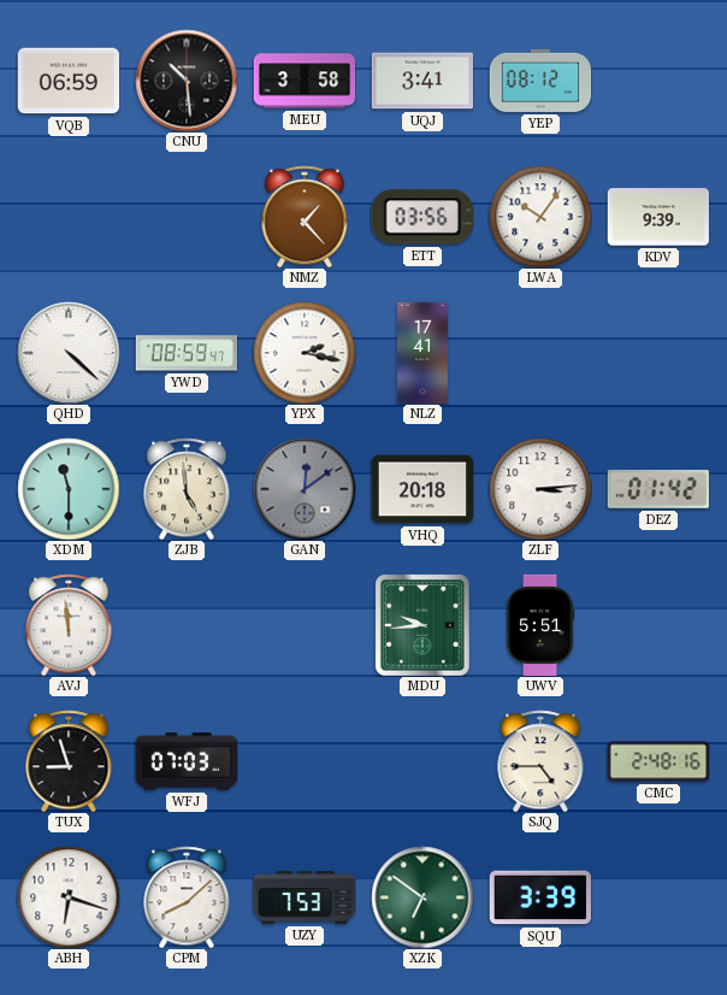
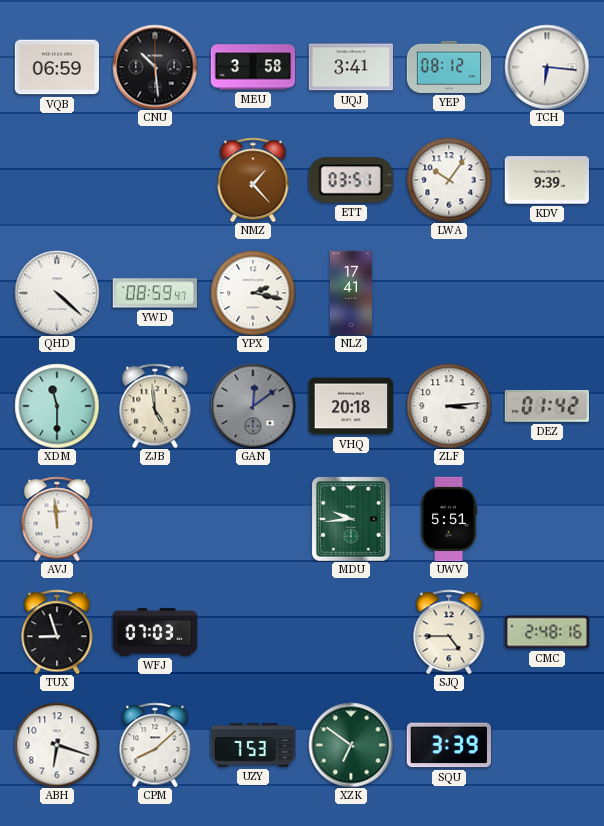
TCH: none -> 6:16 (547, 67)
ETT: 03:56 -> 03:51 (351, 180)
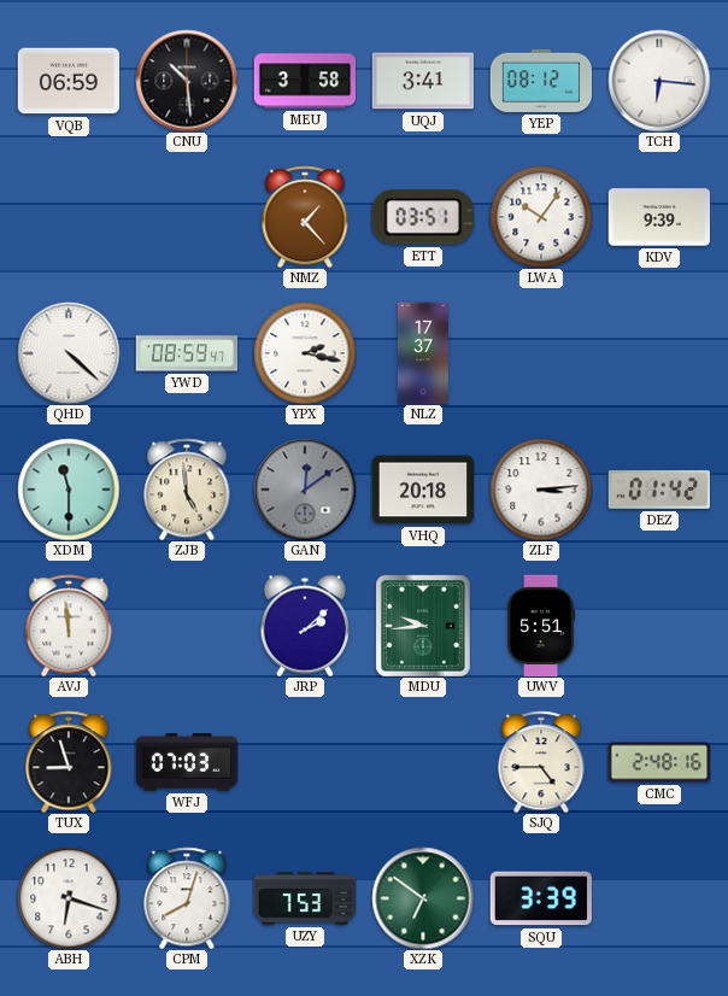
NLZ: 17:41 -> 17:37 (423, 353)
JRP: none -> 2:08 (304, 626)
CPM: 8:08 -> 8:03 (187, 898)
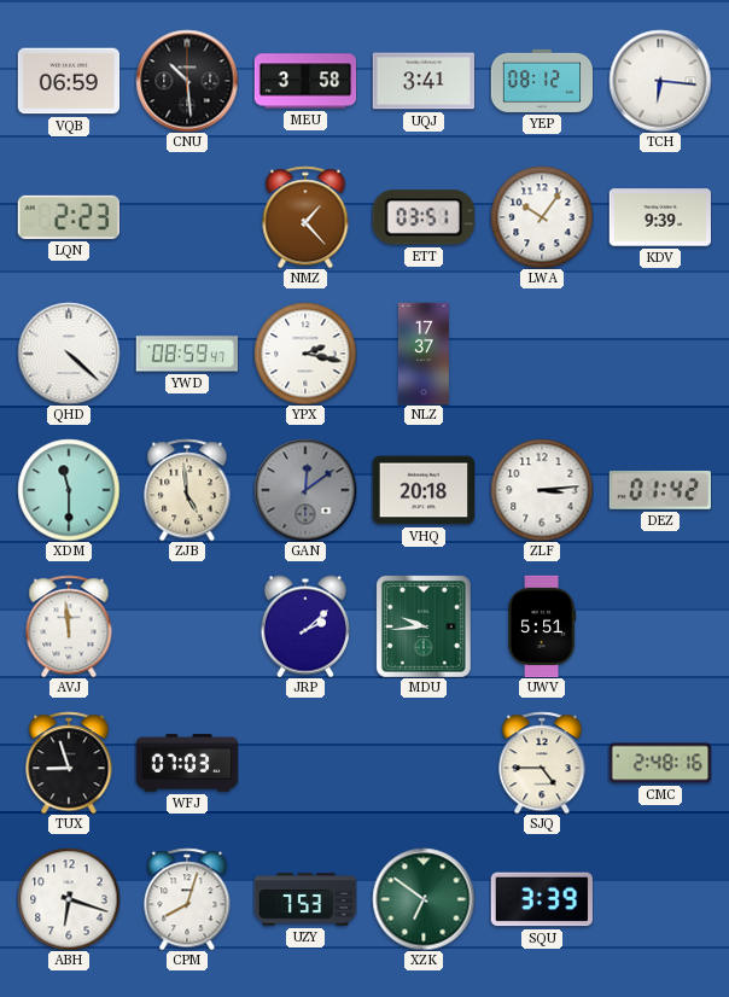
LQN: none -> 2:23 (69, 217)
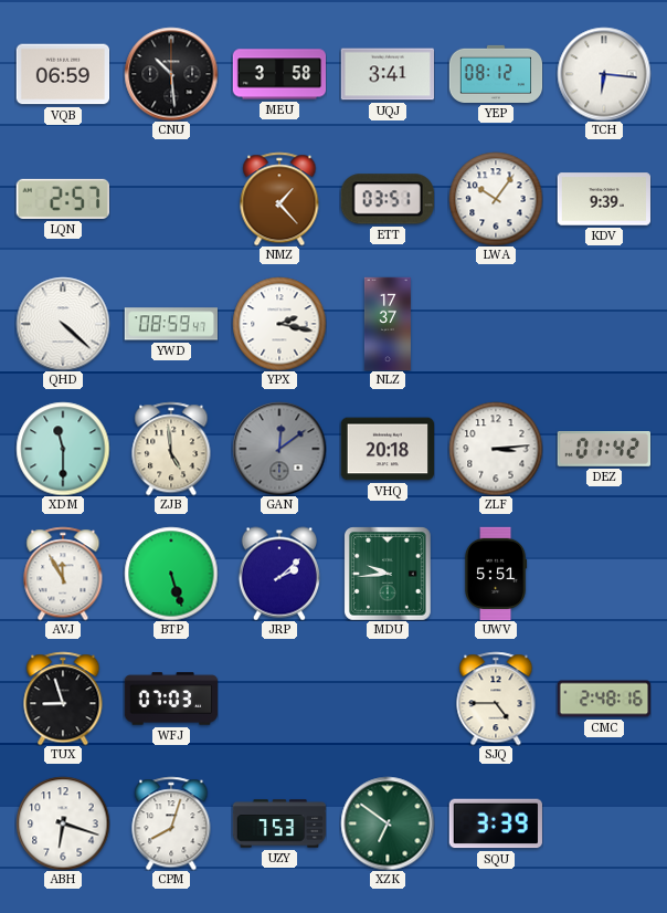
LQN: 2:23 -> 2:57 (63, 199)
AVJ: 11:59 -> 11:55 (63, 574)
BTP: none -> 5:27 (171, 574)
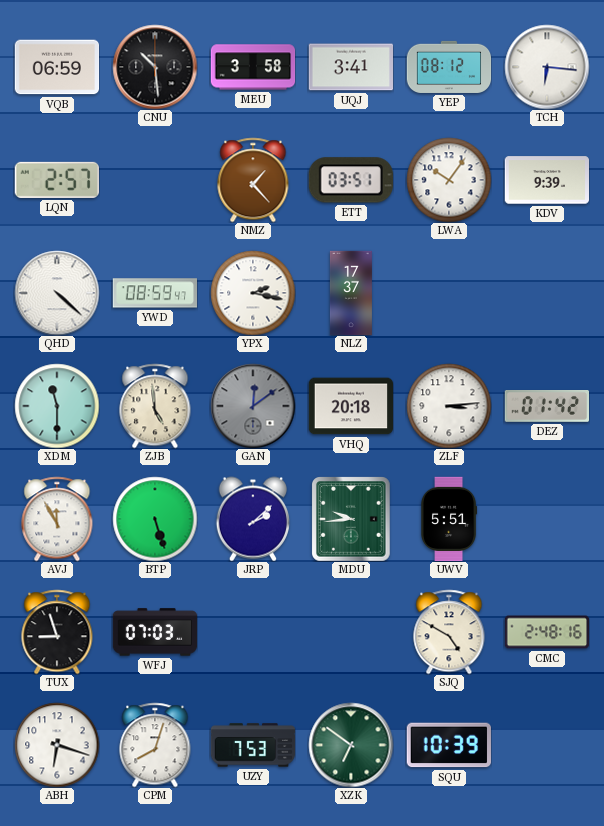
SJQ: 4:45 -> 4:50 (449, 632)
SQU: 3:39 -> 10:39 (449, 745)
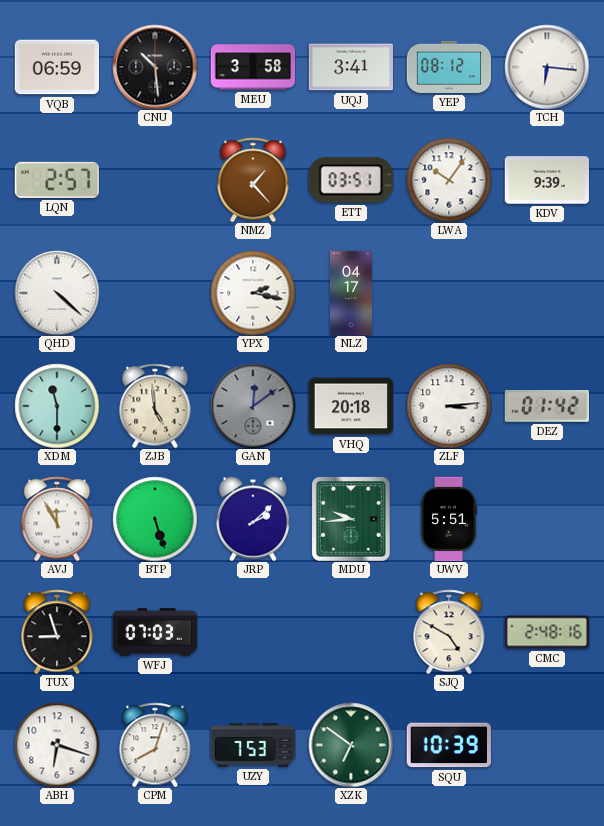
YWD: 08:59 -> none (154, 293)
NLZ: 17:37 -> 04:17 (351, 293)
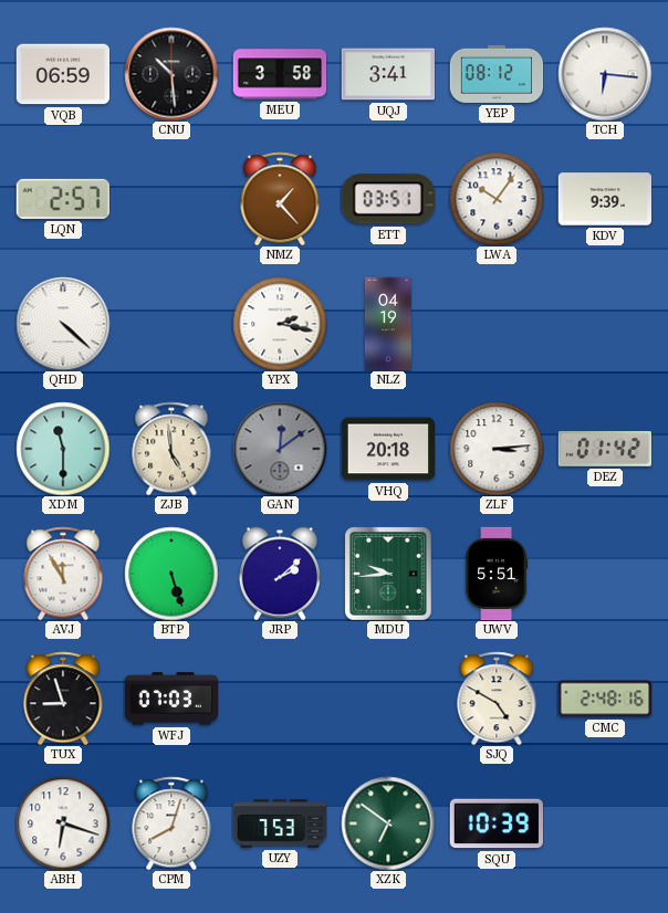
NLZ: 04:17 -> 04:19 (388, 324)
